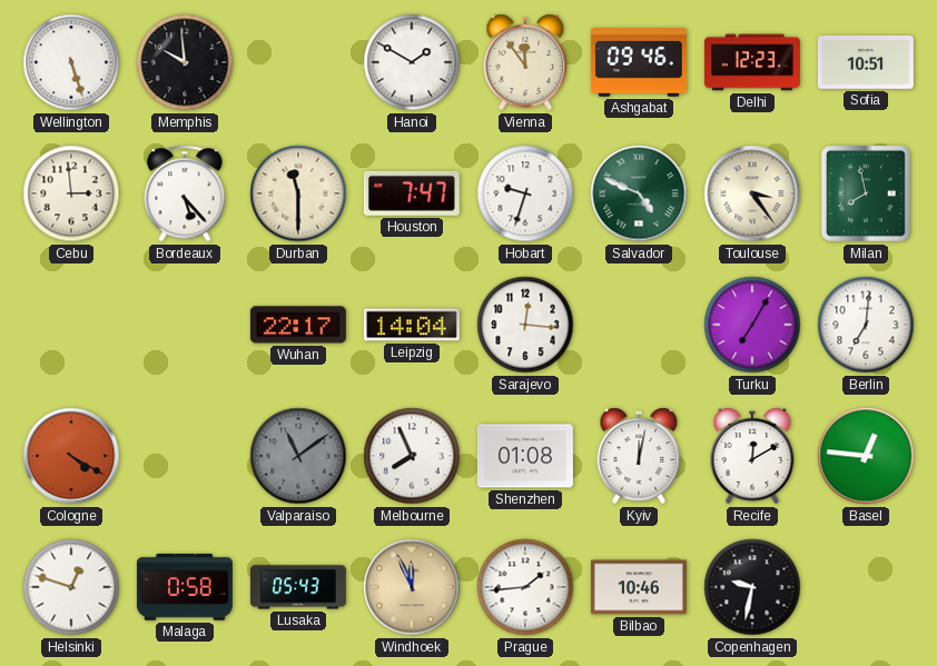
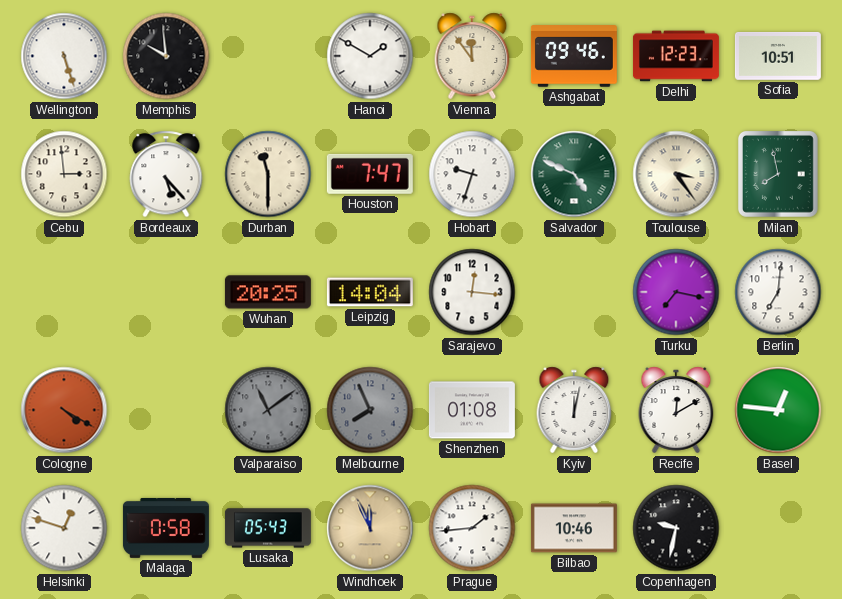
Wuhan: 22:17 -> 20:25 (268, 292)
Turku: 7:05 -> 7:17 (676, 292)
Melbourne dial: white -> grey (370, 410)
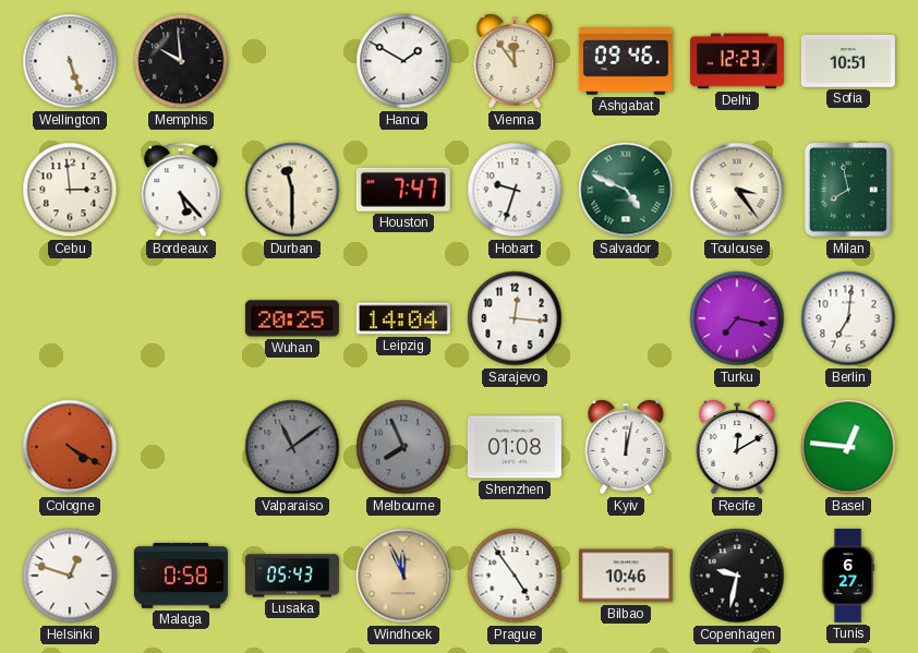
Prague: 1:44 -> 4:54 (515, 576)
Tunis: none -> 6:27 (848, 576)
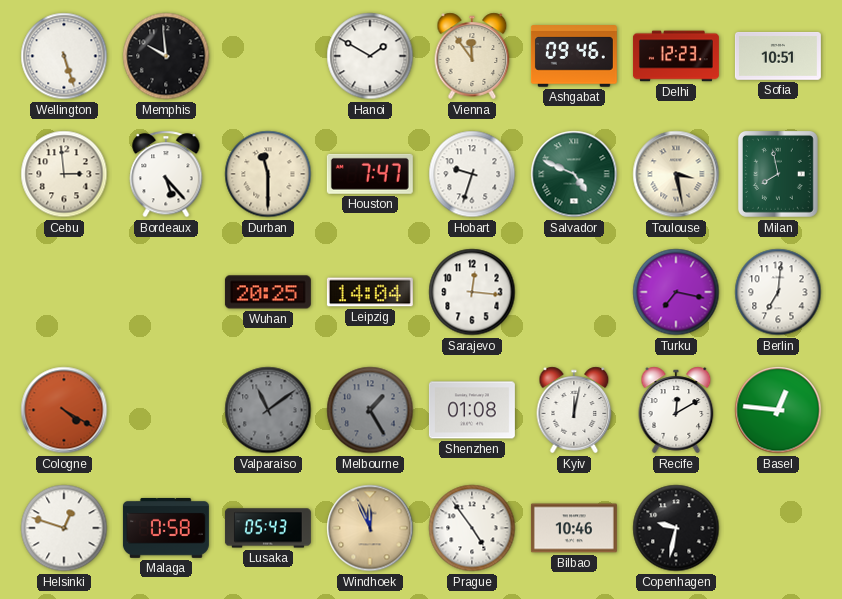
Toulouse: 3:24 -> 3:28 (676, 174)
Melbourne: 7:56 -> 1:25 (370, 410)
Tunis: 6:27 -> none (848, 576)
